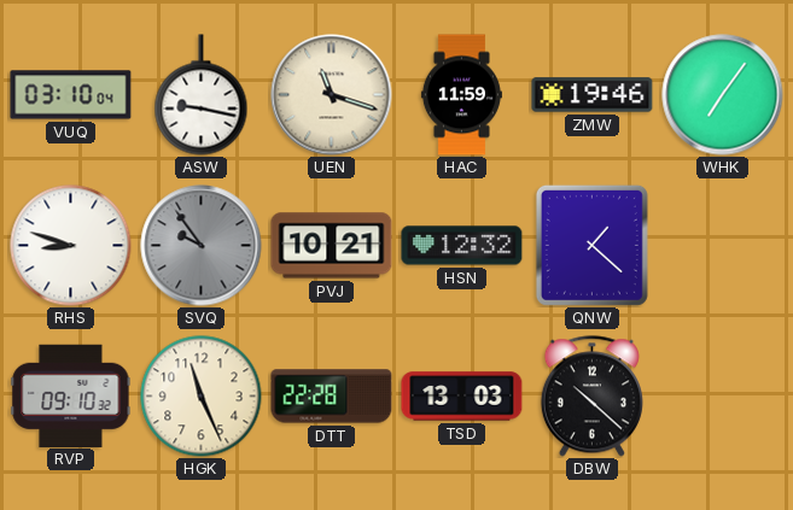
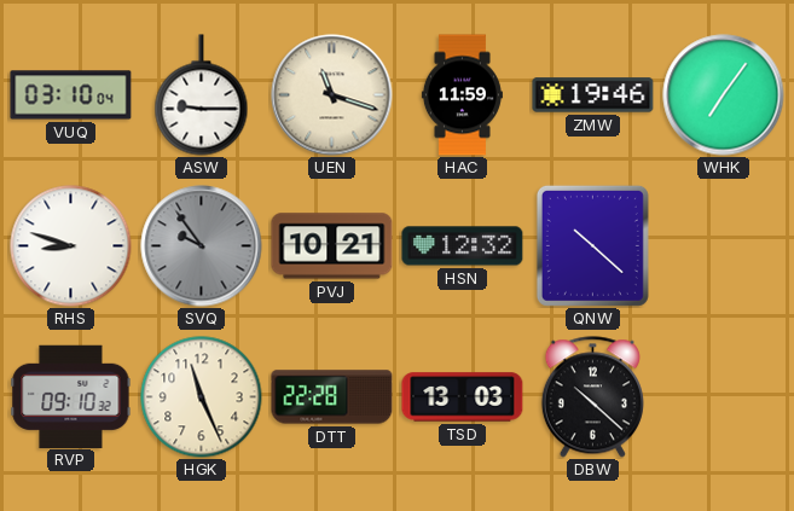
ASW: 9:17 -> 9:15 (202, 95)
QNW: 1:22 -> 10:22 (592, 245)
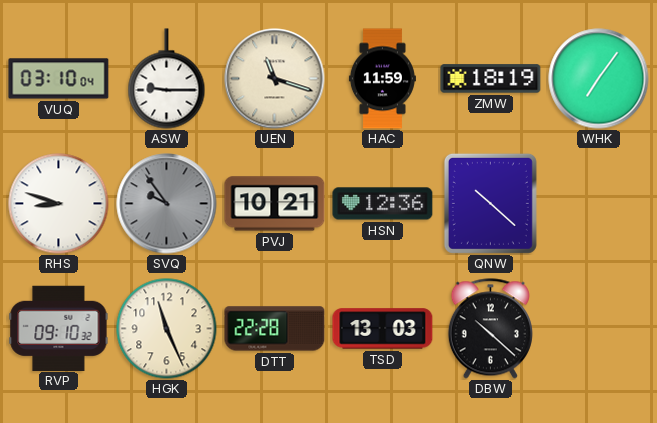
ZMW: 19:46 -> 18:19 (491, 79)
HSN: 12:32 -> 12:36 (383, 204)
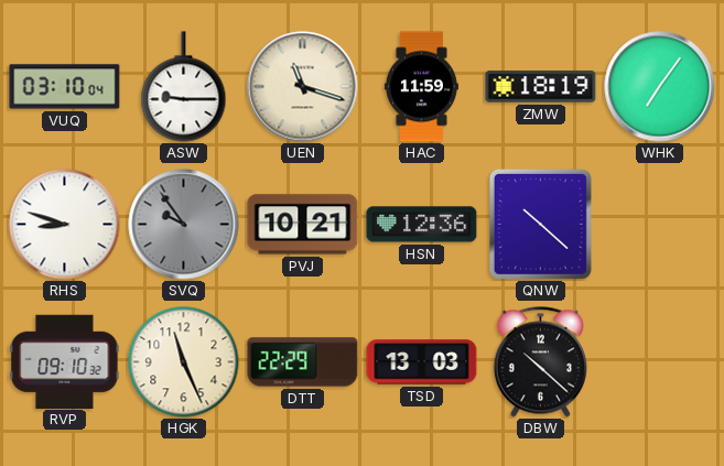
DTT: 22:28 -> 22:29 (303, 362)
